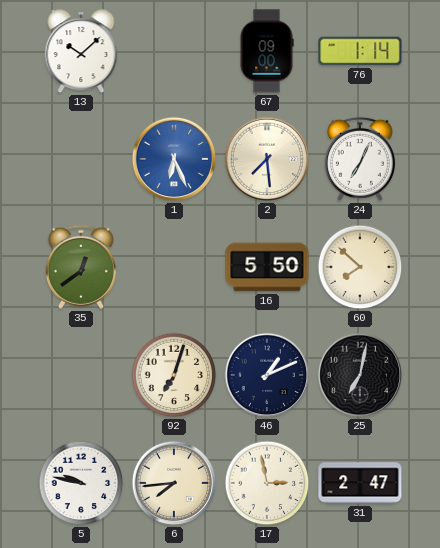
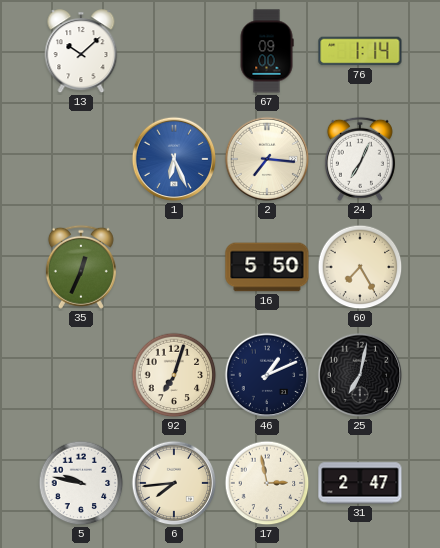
2: 7:29 -> 7:16 (267, 159)
35: 12:39 -> 12:34 (81, 267)
60: 7:52 -> 7:25 (360, 267)
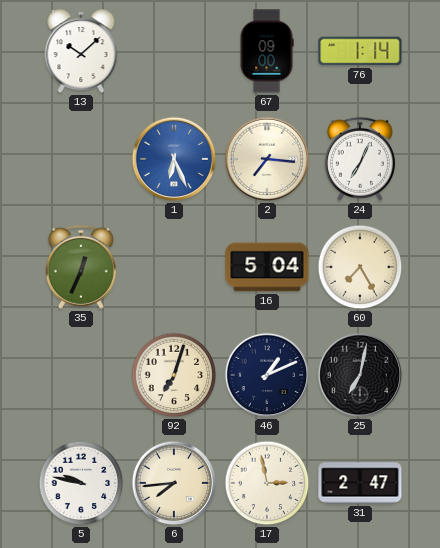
16: 5:50 -> 5:04 (267, 267)
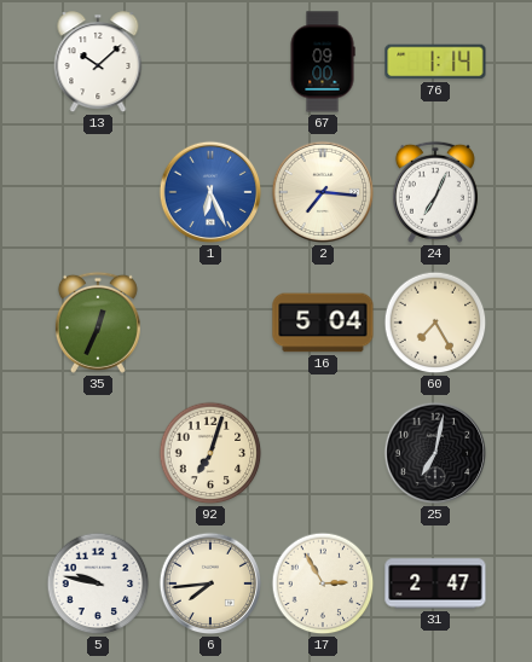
46: 1:11 -> none (267, 375)
17: 2:58 -> 2:55 (323, 583)
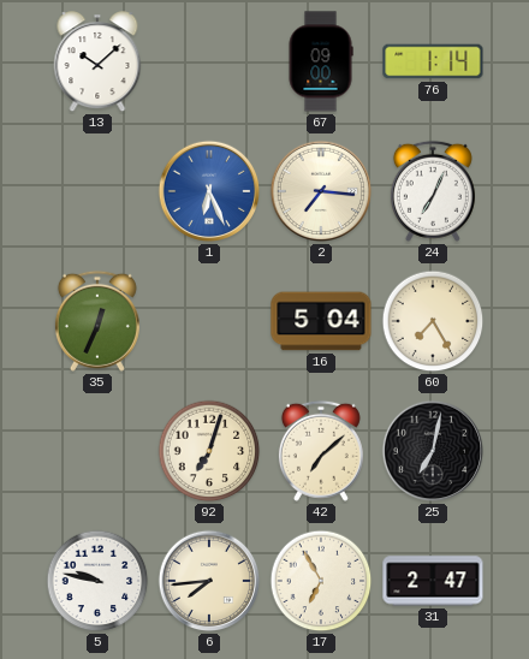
42: none -> 7:08 (321, 451)
17: 2:55 -> 6:55 (321, 581)
